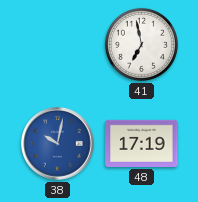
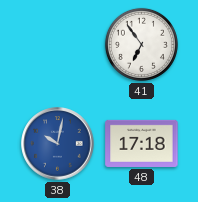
41: 6:58 -> 6:54 (141, 44)
48: 17:19 -> 17:18 (142, 143)
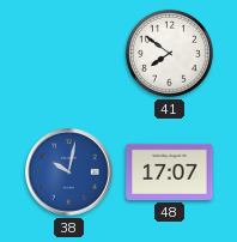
41: 6:54 -> 7:51 (169, 53)
48: 17:18 -> 17:07 (170, 171)
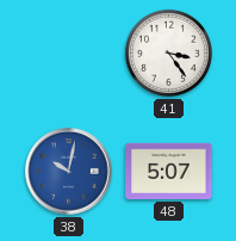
41: 7:51 -> 3:24 (168, 52)
48: 17:07 -> 5:07 (169, 171)
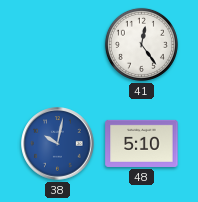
41: 3:24 -> 12:24 (141, 44)
48: 5:07 -> 5:10 (142, 143)
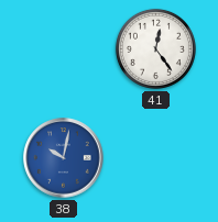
48: 5:10 -> none (142, 143)
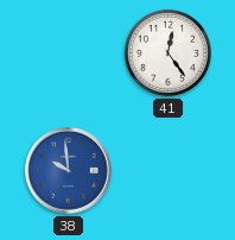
38: 10:02 -> 9:59 (69, 171)
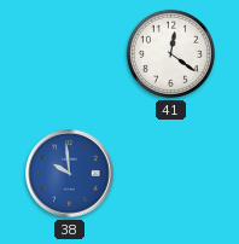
41: 12:24 -> 12:21 (170, 53)
